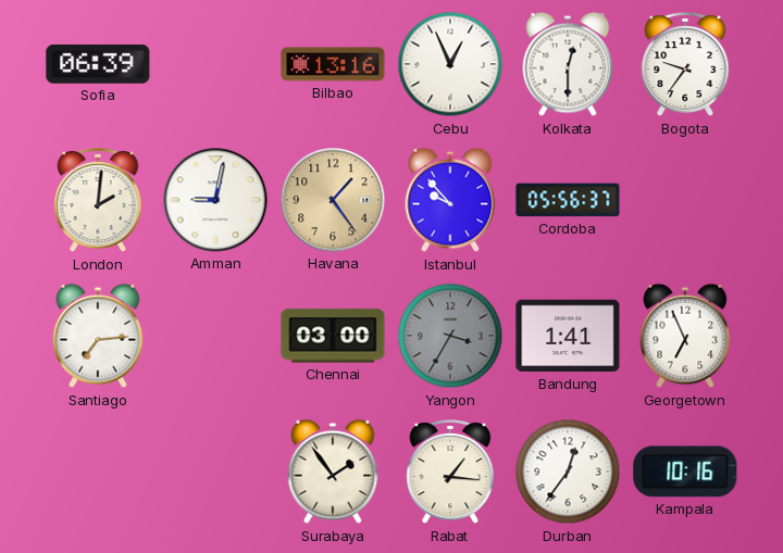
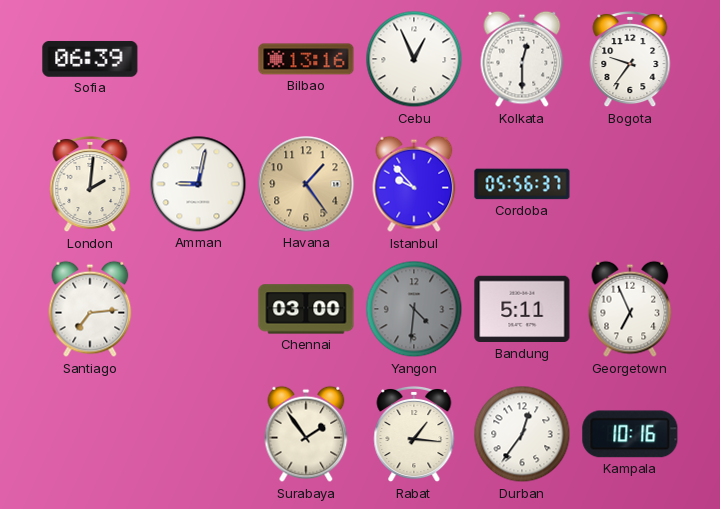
Yangon: 3:35 -> 4:31 (414, 309)
Bandung: 1:41 -> 5:11 (522, 309)
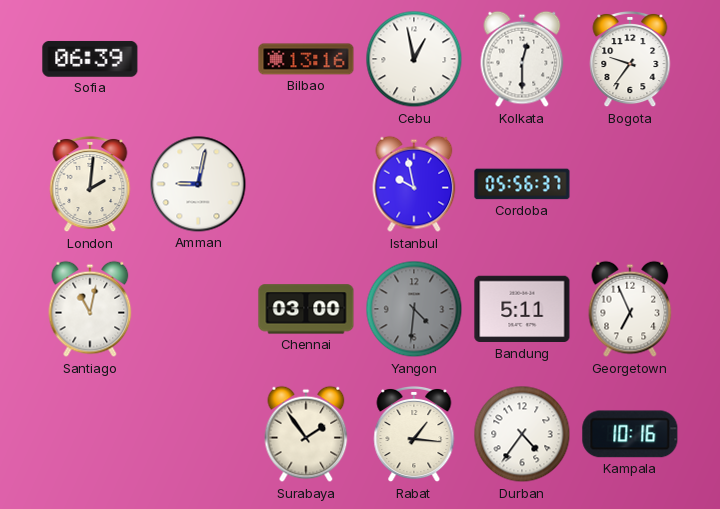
Cebu: 12:56 -> 12:58 (414, 59)
Havana: 1:24 -> none (306, 184)
Istanbul: 9:53 -> 9:58 (414, 184)
Santiago: 7:14 -> 11:02 (90, 309)
Durban: 12:36 -> 4:36 (522, 434)
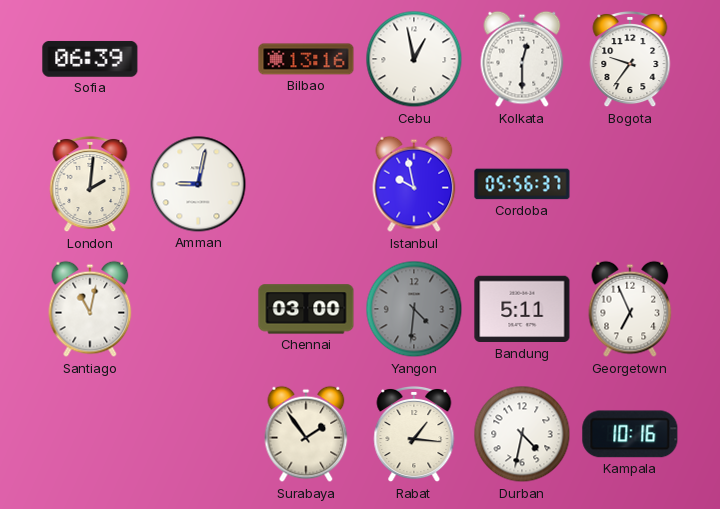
Durban: 4:36 -> 4:32 (522, 434)
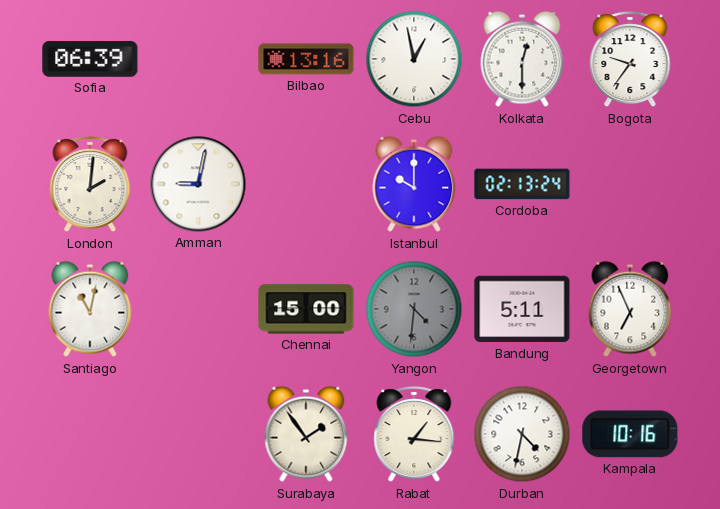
Istanbul: 9:58 -> 10:00 (414, 184)
Cordoba: 05:56 -> 02:13 (522, 184)
Chennai: 03:00 -> 15:00 (306, 309)
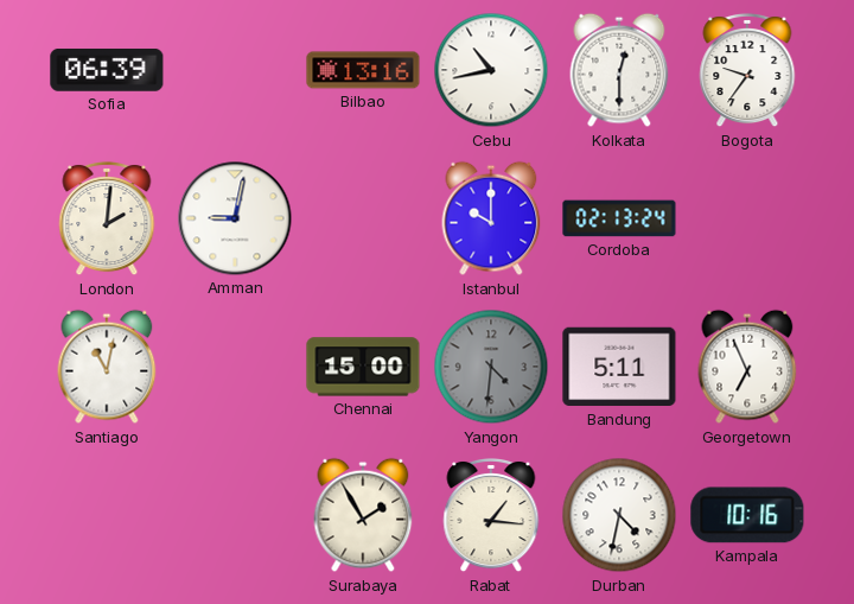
Cebu: 12:58 -> 10:43 (491, 70)
Surabaya: 1:54 -> 1:55 (363, 515)
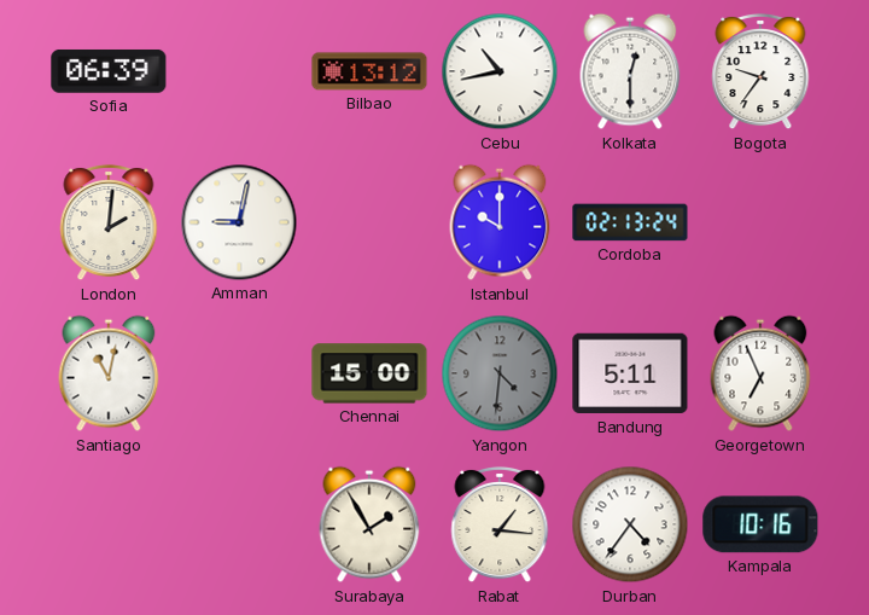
Bilbao: 13:16 -> 13:12 (369, 71)
Durban: 4:32 -> 4:36 (630, 524)
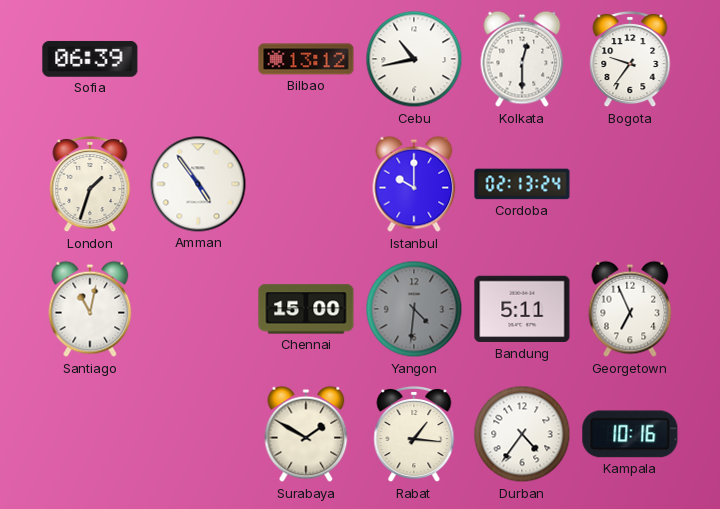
London: 2:01 -> 1:33 (90, 184)
Amman: 9:02 -> 4:54 (198, 184)
Surabaya: 1:55 -> 1:50 (306, 434)
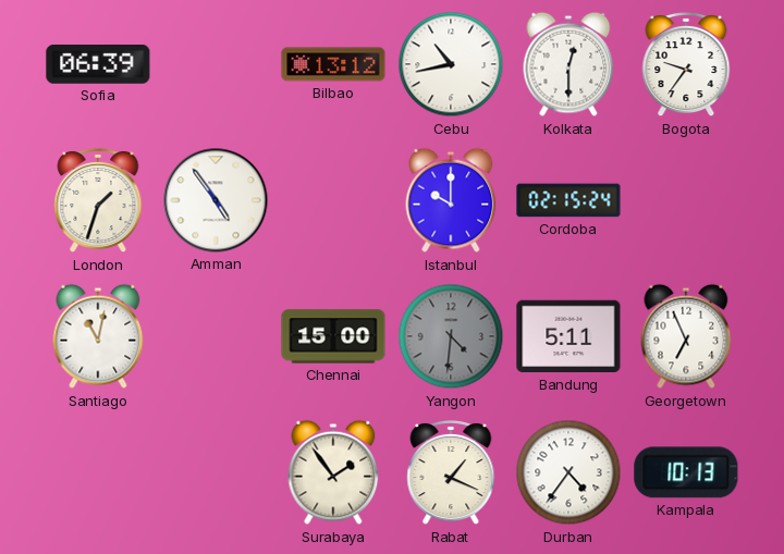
Cordoba: 02:13 -> 02:15 (568, 200)
Surabaya: 1:50 -> 1:54 (333, 472)
Rabat: 1:16 -> 1:19 (451, 472)
Kampala: 10:16 -> 10:13 (686, 472)
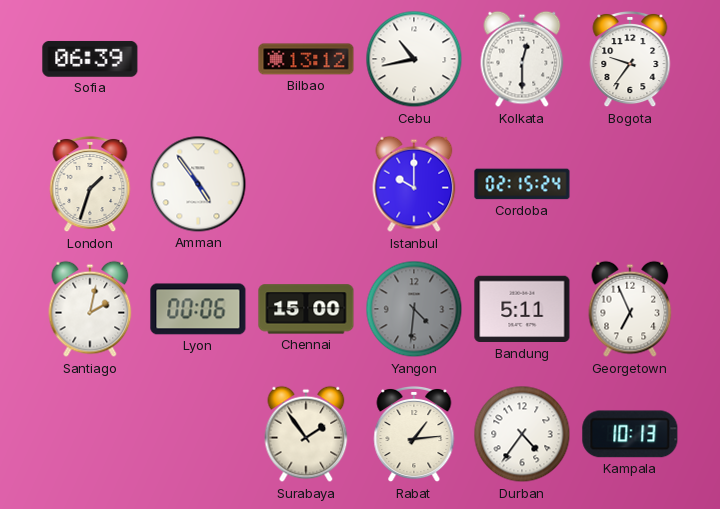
Santiago: 11:02 -> 2:02 (90, 309)
Lyon: none -> 00:06 (198, 309)
Rabat: 1:19 -> 1:14 (414, 434)
